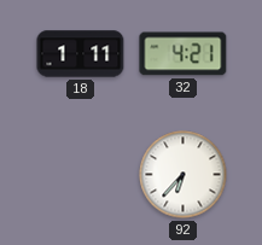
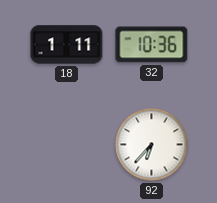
32: 4:21 -> 10:36 (152, 45)
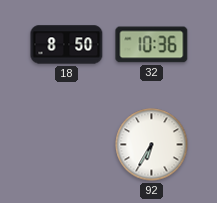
18: 1:11 -> 8:50 (67, 45)
92: 6:37 -> 6:35 (152, 145)
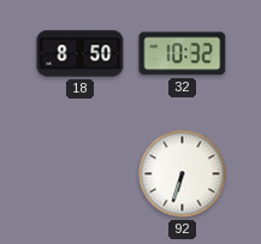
32: 10:36 -> 10:32 (183, 54)
92: 6:35 -> 6:33 (183, 174)
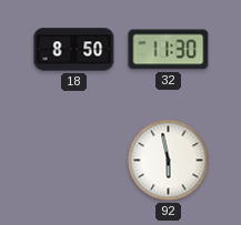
32: 10:32 -> 11:30 (169, 50)
92: 6:33 -> 5:58 (169, 161)
